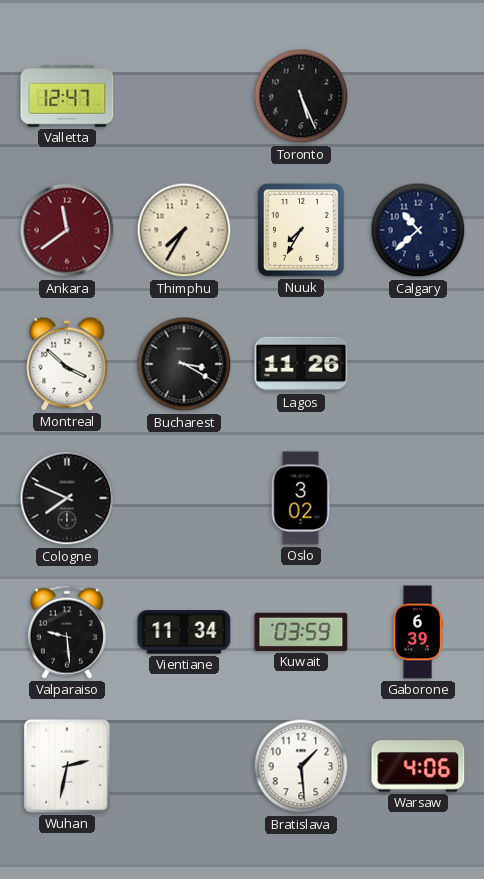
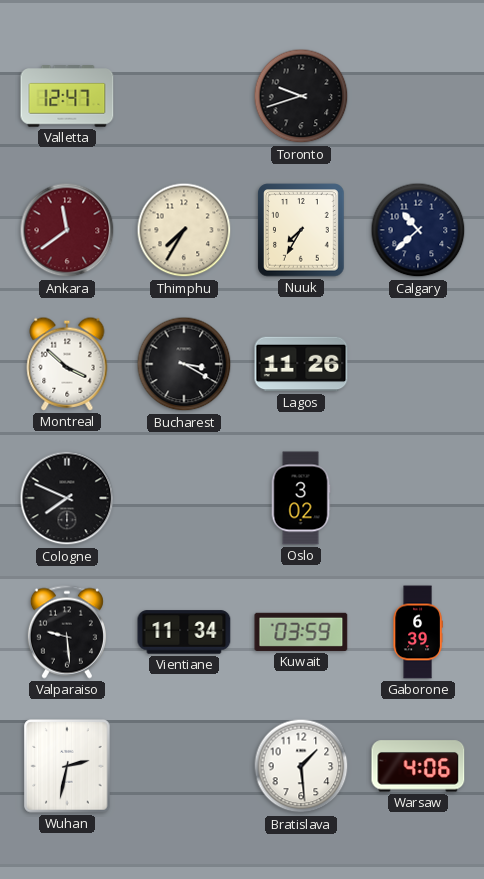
Toronto: 5:26 -> 9:42 (301, 96)
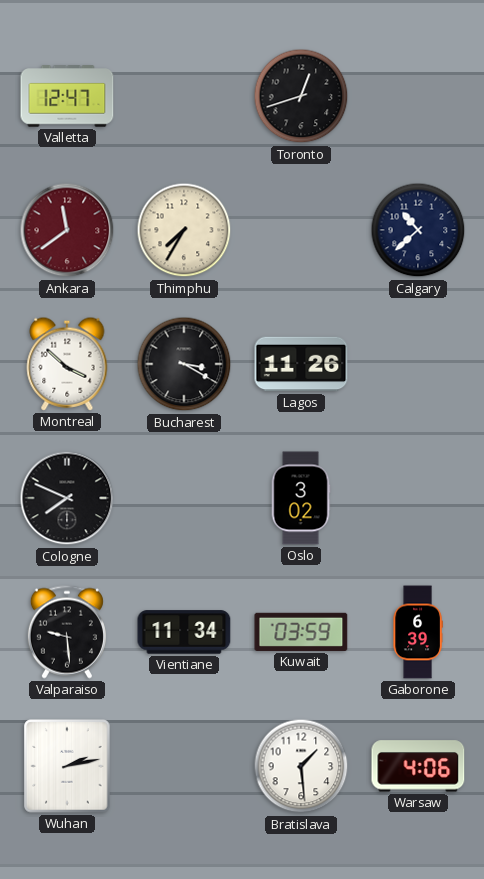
Toronto: 9:42 -> 12:42 (301, 96)
Nuuk: 7:35 -> none (301, 230)
Wuhan: 2:32 -> 2:13 (67, 766)
